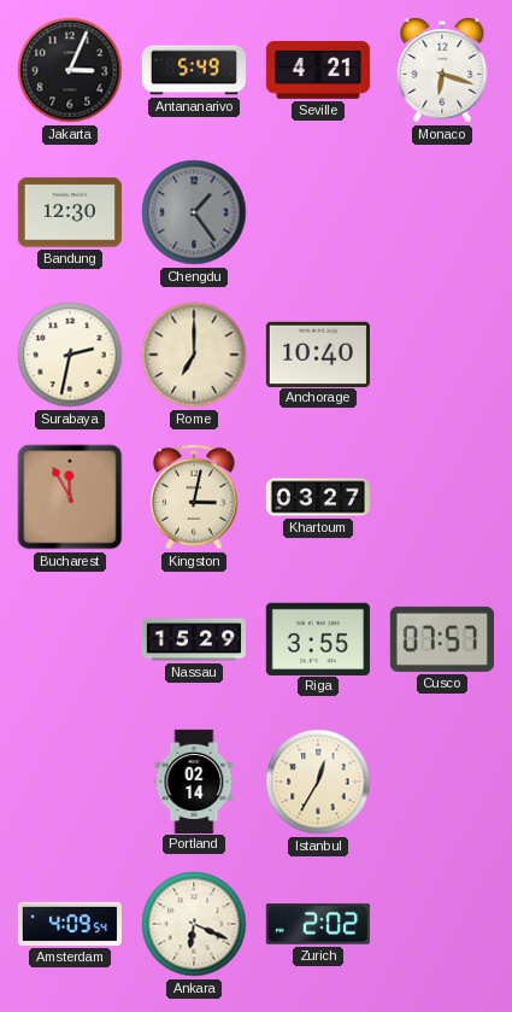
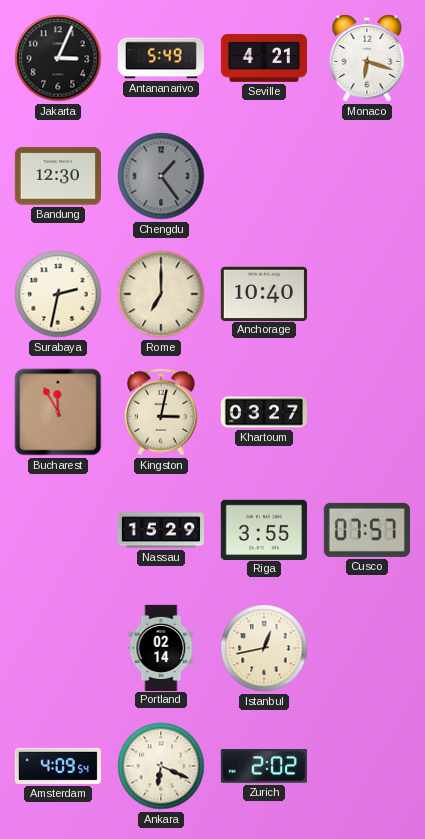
Istanbul: 12:35 -> 12:43 (264, 648)
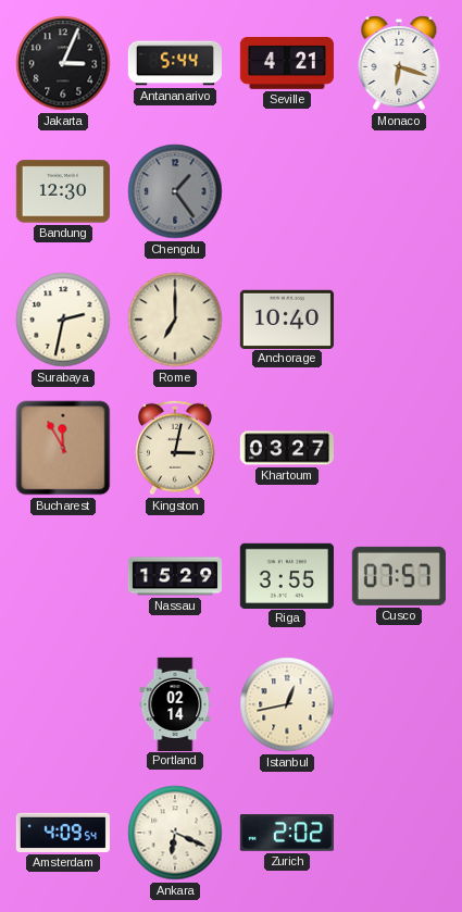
Antananarivo: 5:49 -> 5:44 (174, 63)
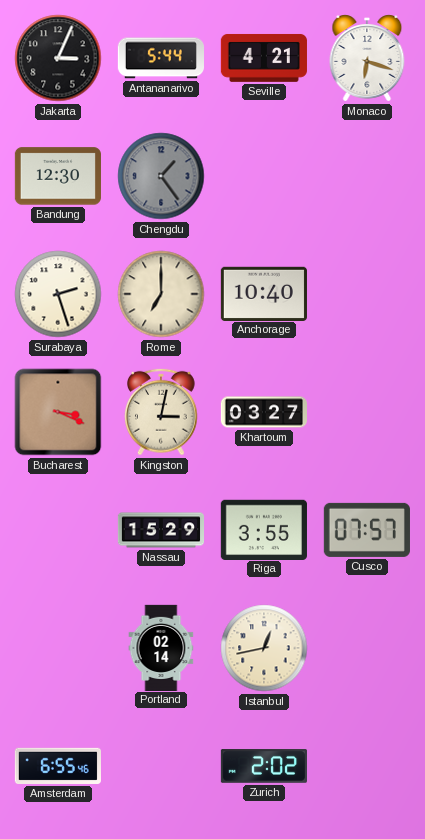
Surabaya: 2:32 -> 2:27 (58, 294)
Bucharest: 11:55 -> 3:19 (58, 412)
Amsterdam: 4:09 -> 6:55 (58, 766)
Ankara: 6:19 -> none (175, 833)
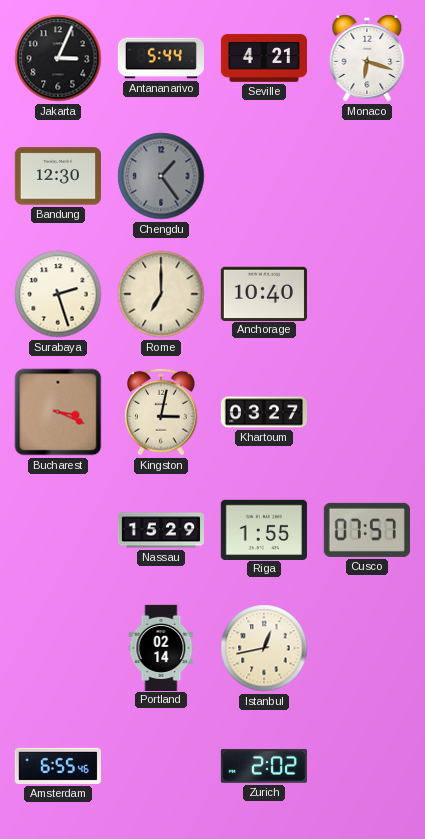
Riga: 3:55 -> 1:55 (264, 529)
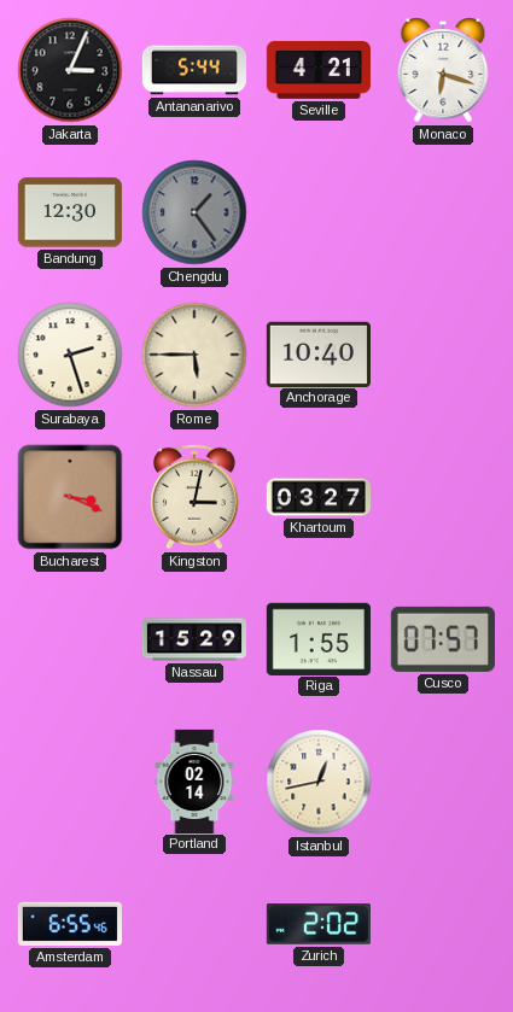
Rome: 7:00 -> 5:45 (194, 355)
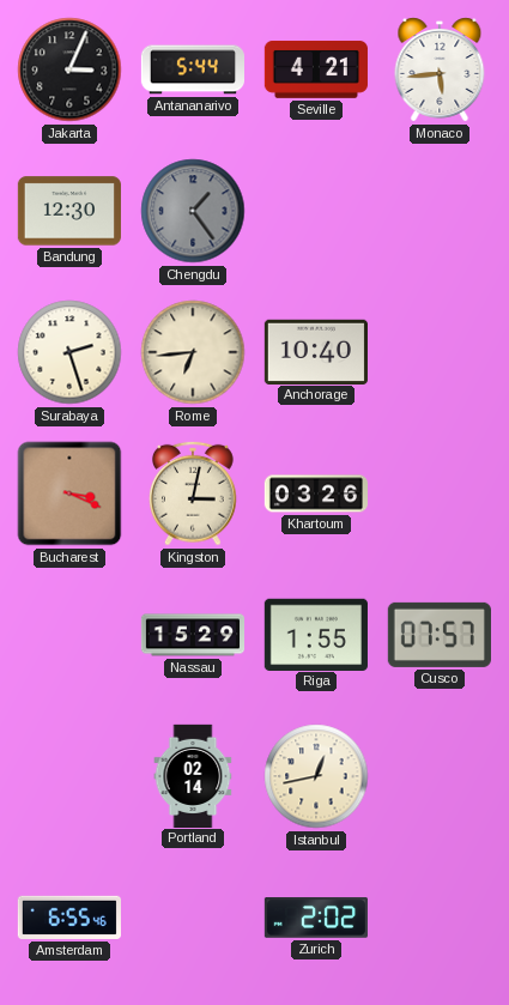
Monaco: 6:18 -> 5:44 (440, 69)
Rome: 5:45 -> 6:44 (193, 352)
Khartoum: 03:27 -> 03:26 (315, 494)
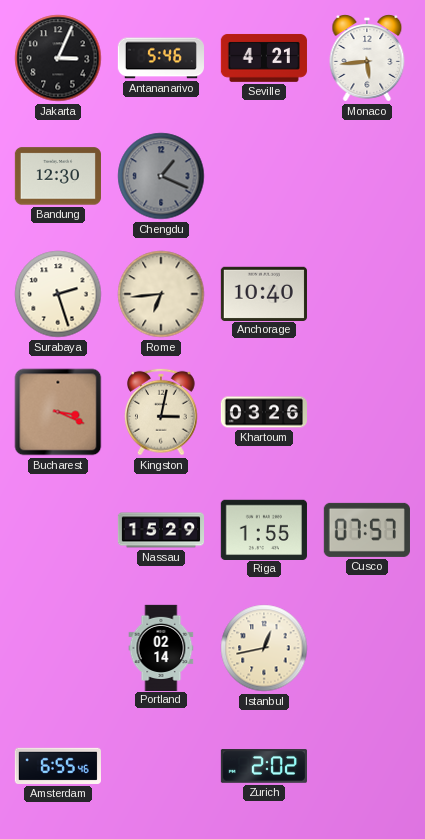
Antananarivo: 5:44 -> 5:46 (160, 58)
Chengdu: 1:24 -> 1:19 (161, 176)
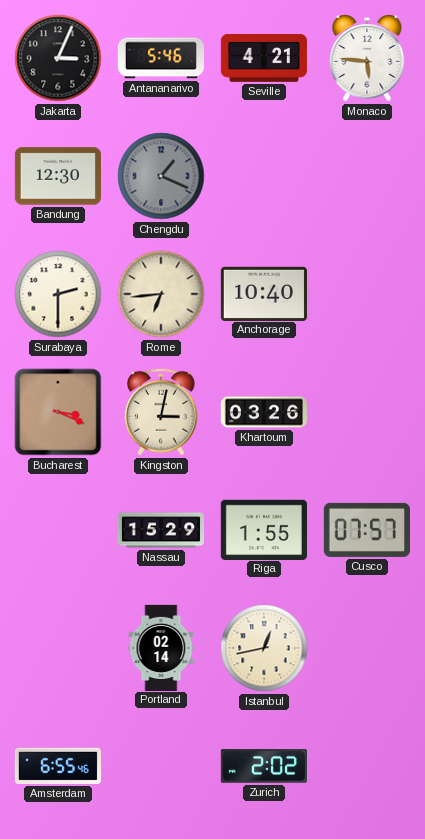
Monaco: 5:44 -> 5:46 (367, 58)
Surabaya: 2:27 -> 2:30 (58, 294)
